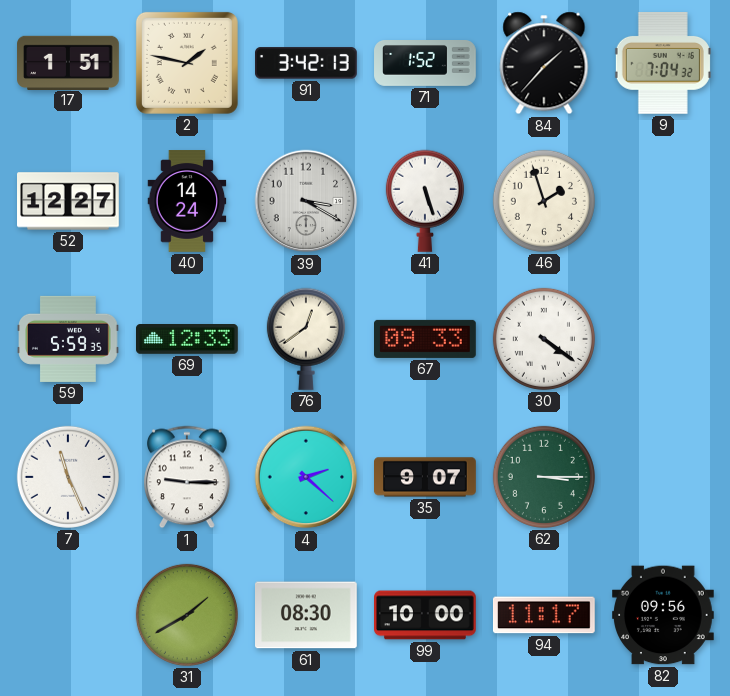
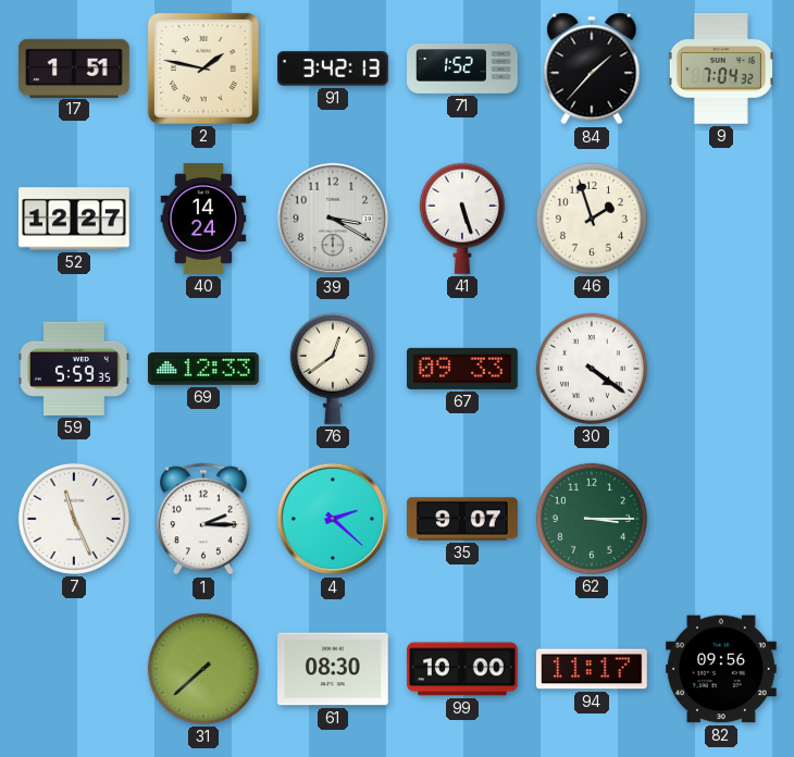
1: 9:15 -> 2:15 (204, 519)
31: 1:40 -> 7:38 (203, 669)
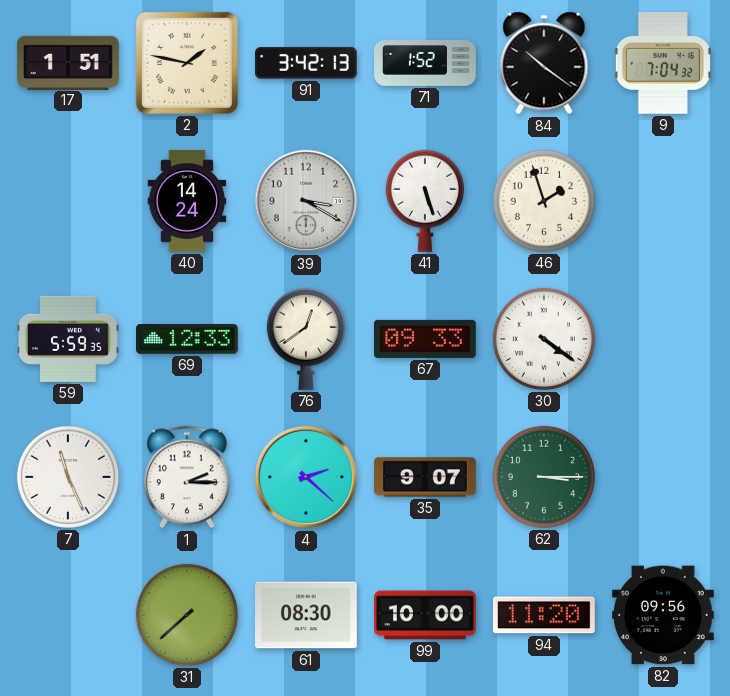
84: 1:37 -> 10:21 (544, 63)
52: 12:27 -> none (75, 219)
94: 11:17 -> 11:20 (544, 615)
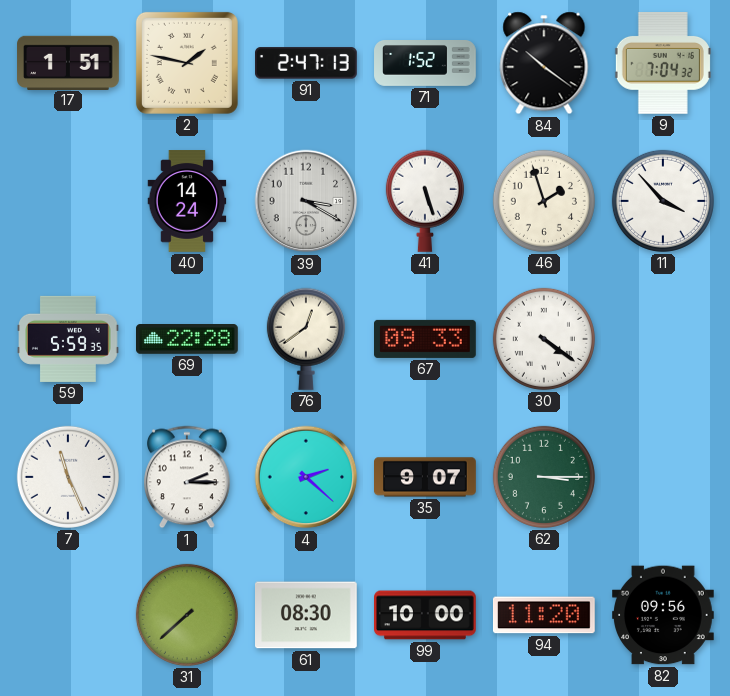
91: 3:42 -> 2:47 (307, 63)
11: none -> 3:53 (663, 201)
69: 12:33 -> 22:28 (188, 339)
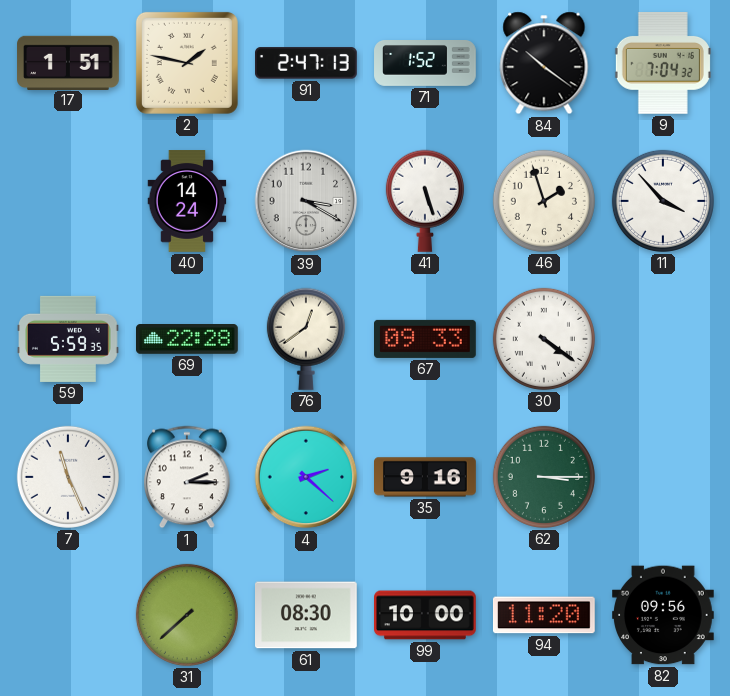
35: 9:07 -> 9:16 (425, 477)
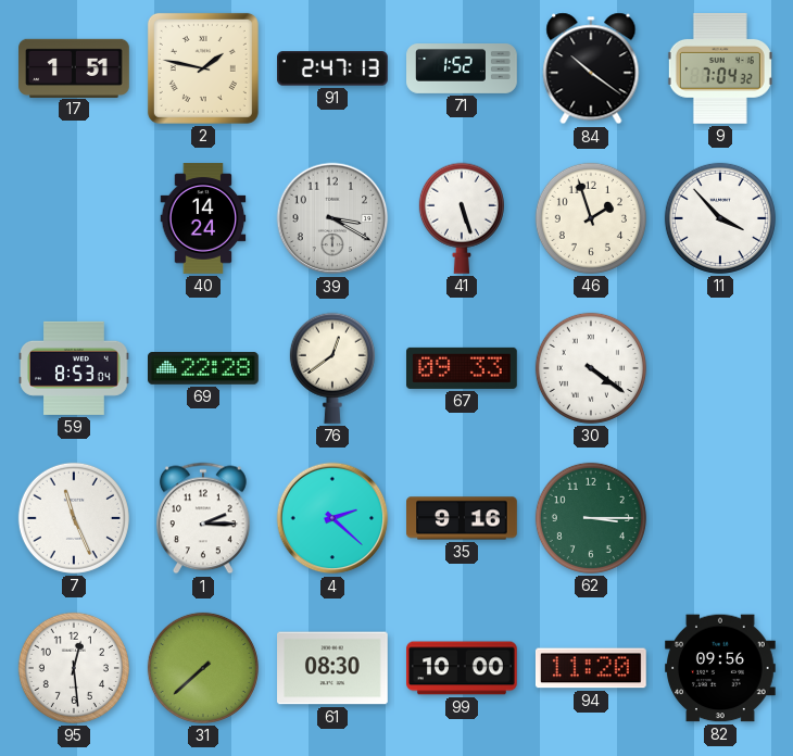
59: 5:59 -> 8:53 (75, 368)
95: none -> 12:29 (74, 668)
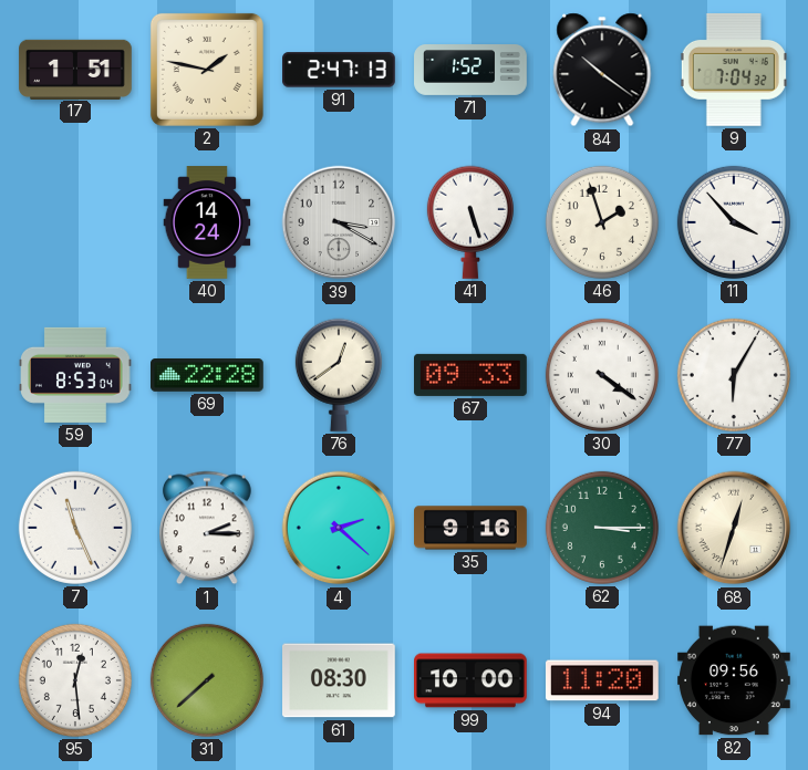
77: none -> 6:05 (734, 375)
68: none -> 12:33 (734, 528)
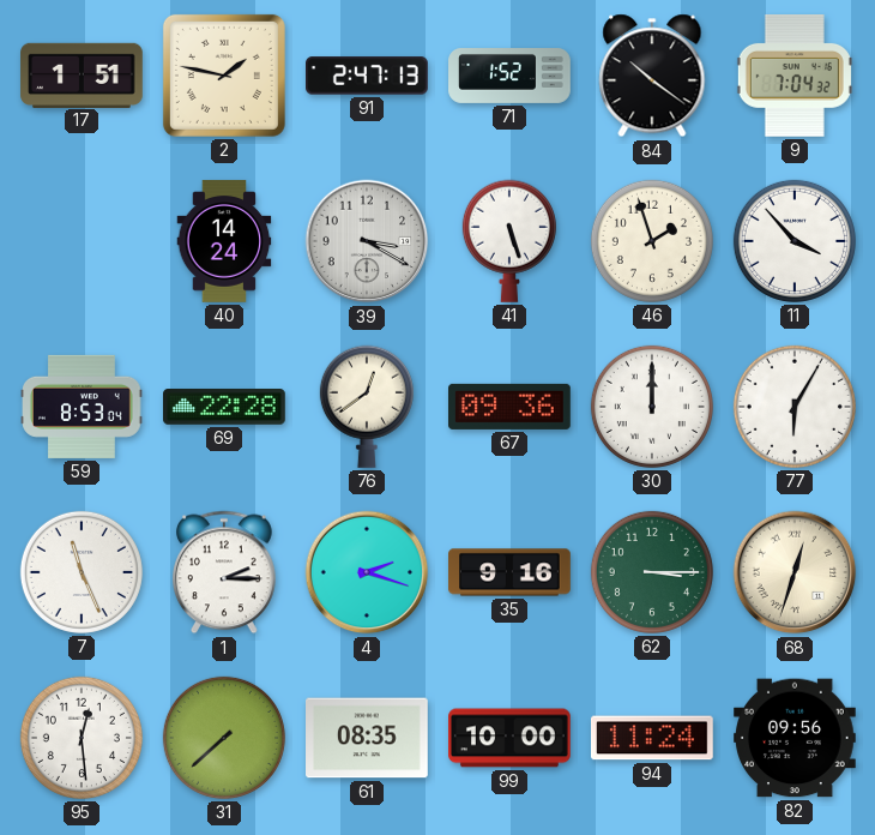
67: 09:33 -> 09:36 (511, 407)
30: 4:21 -> 12:00 (652, 407)
4: 2:22 -> 2:18 (367, 572)
61: 08:30 -> 08:35 (368, 738)
94: 11:20 -> 11:24 (652, 738)
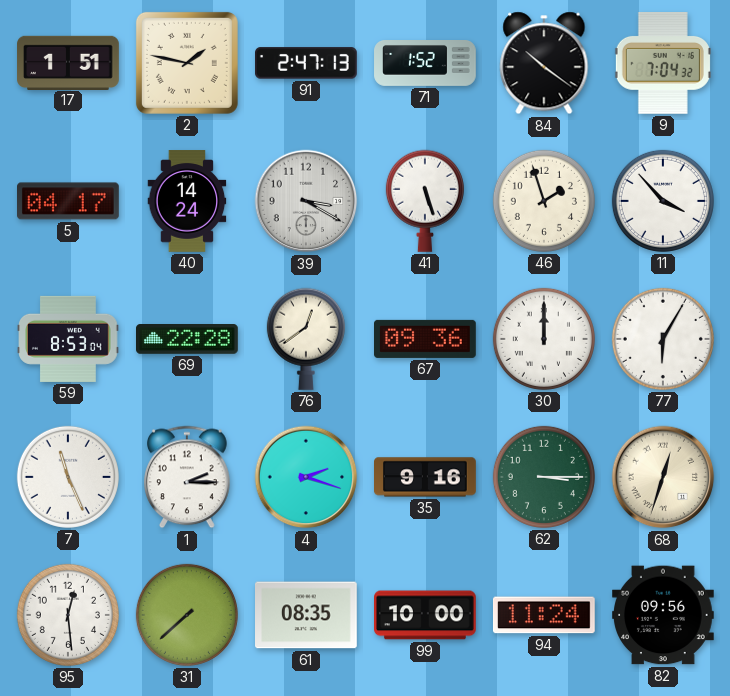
5: none -> 04:17 (69, 201)
